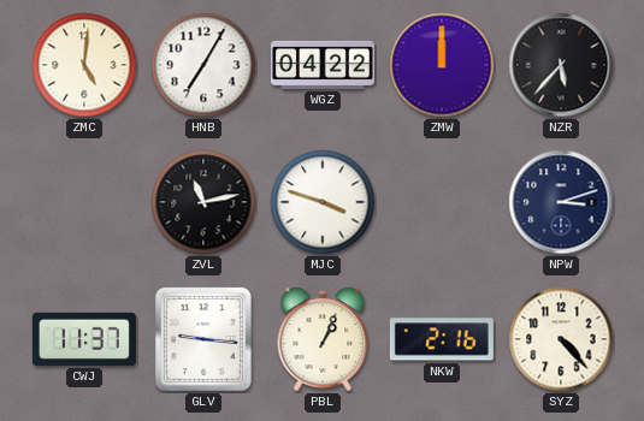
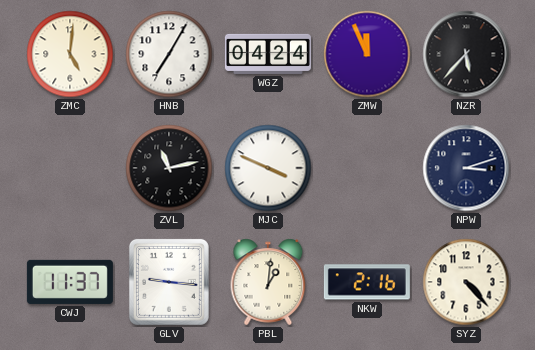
WGZ: 04:22 -> 04:24 (268, 54)
ZMW: 12:00 -> 11:56 (367, 54)
MJC: 3:48 -> 3:49 (268, 168)
PBL: 1:04 -> 1:01 (268, 282)
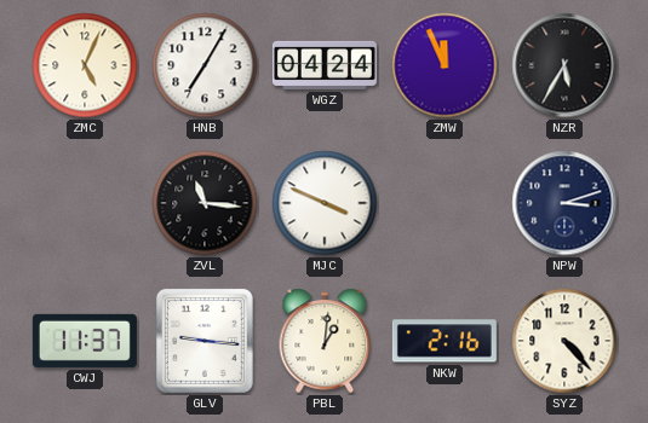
ZMC: 5:01 -> 5:04 (85, 65)
NZR: 5:37 -> 5:35 (564, 65)
ZVL: 11:13 -> 11:16 (205, 203)
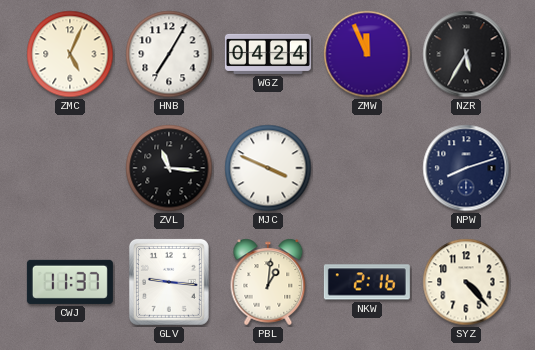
NPW: 3:12 -> 8:12 (466, 168)
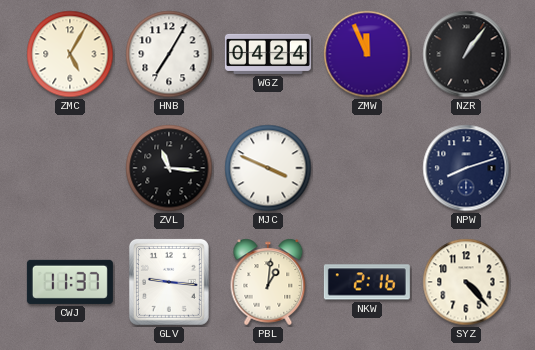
ZMC: 5:04 -> 5:05 (70, 54)
NZR: 5:35 -> 1:06 (466, 54)
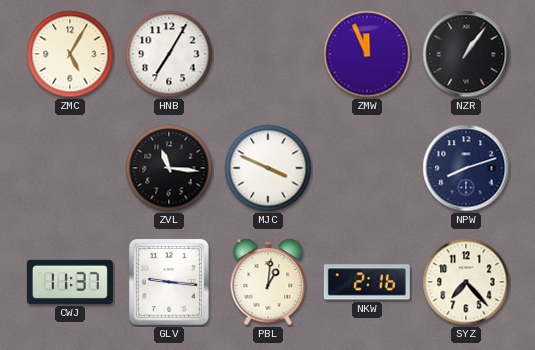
WGZ: 04:24 -> none (268, 54)
SYZ: 4:23 -> 7:23 (466, 282)
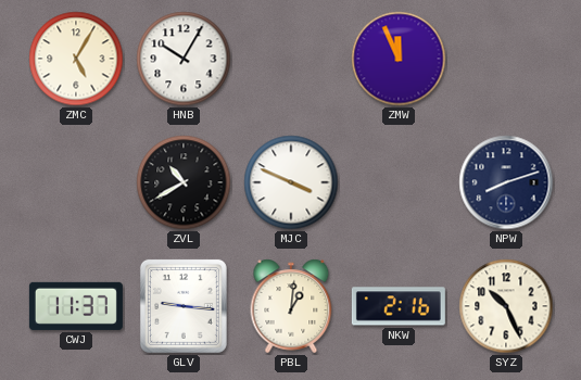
HNB: 7:05 -> 10:05 (184, 59)
NZR: 1:06 -> none (466, 54)
ZVL: 11:16 -> 10:40 (184, 182)
SYZ: 7:23 -> 10:26 (506, 306)
